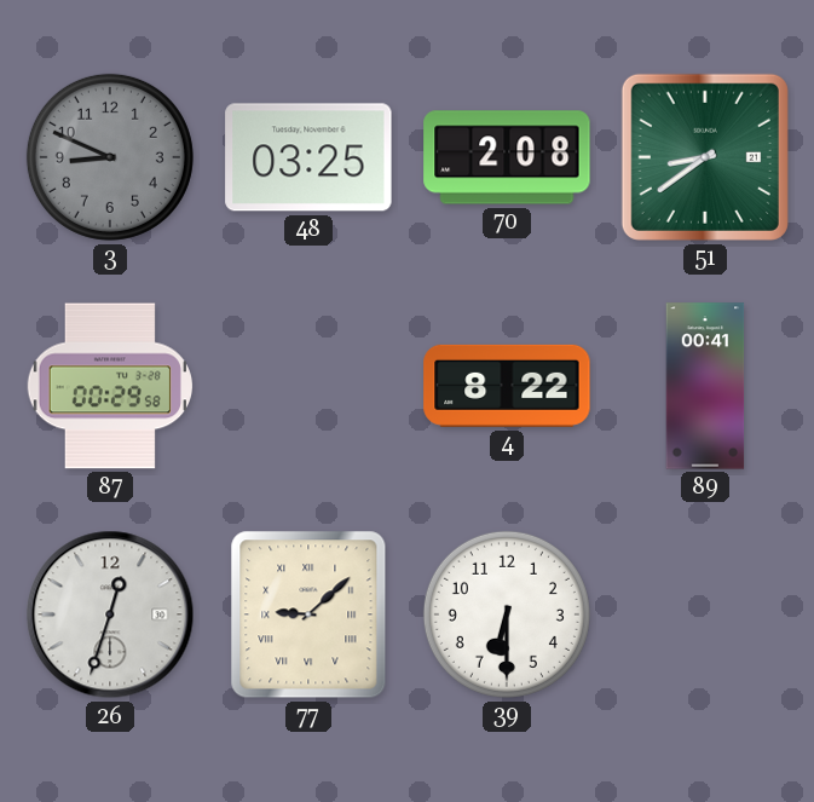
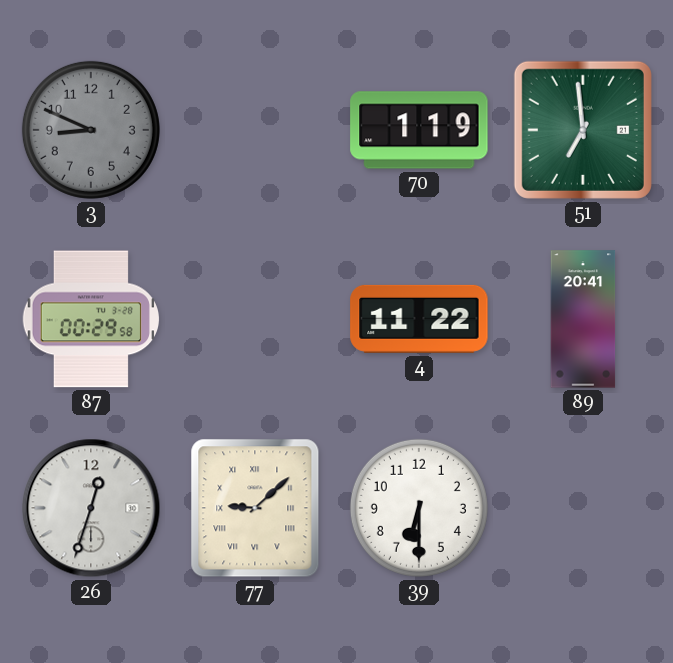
48: 03:25 -> none (308, 157)
70: 2:08 -> 1:19 (419, 130)
51: 8:39 -> 6:59 (583, 130)
4: 8:22 -> 11:22 (419, 319)
89: 00:41 -> 20:41 (583, 319)
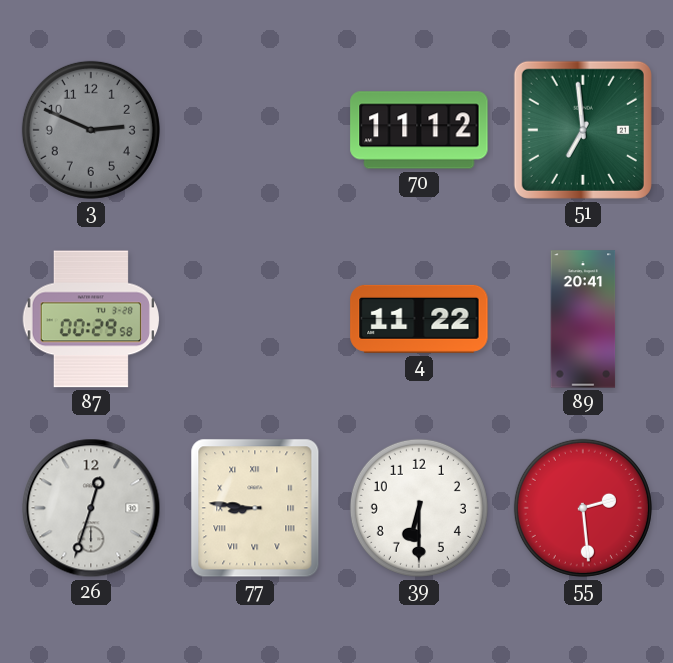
3: 8:49 -> 2:49 (91, 130)
70: 1:19 -> 11:12 (419, 130)
77: 9:08 -> 8:46 (255, 508)
55: none -> 2:29 (583, 508)
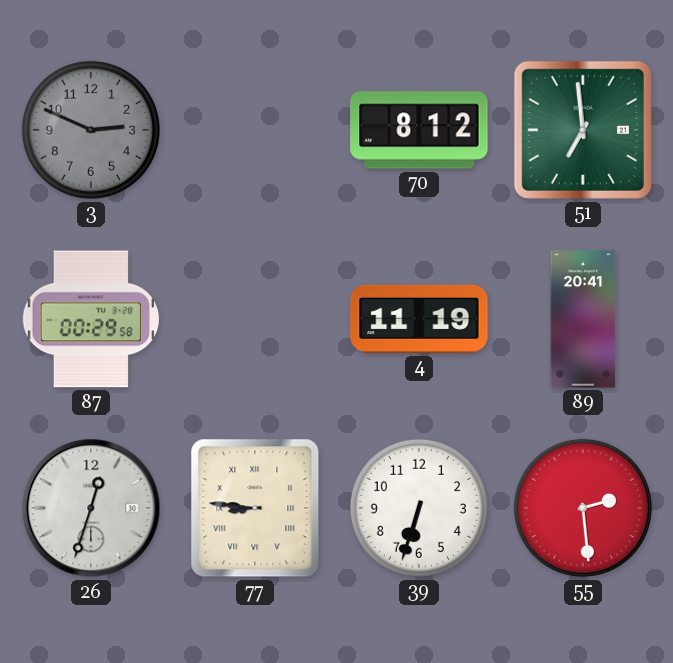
70: 11:12 -> 8:12 (419, 130)
4: 11:22 -> 11:19 (419, 319)
39: 6:30 -> 6:33 (419, 508)
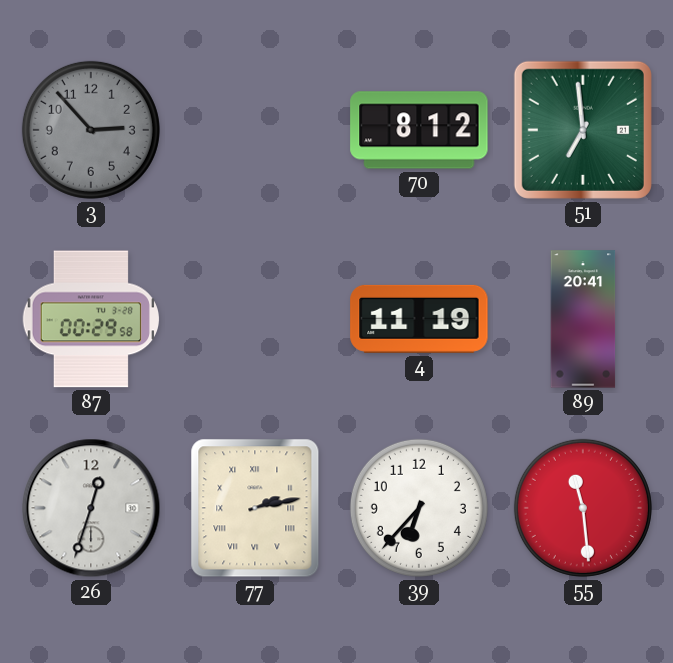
3: 2:49 -> 2:53 (91, 130)
77: 8:46 -> 2:13 (255, 508)
39: 6:33 -> 6:37 (419, 508)
55: 2:29 -> 11:29 (583, 508)
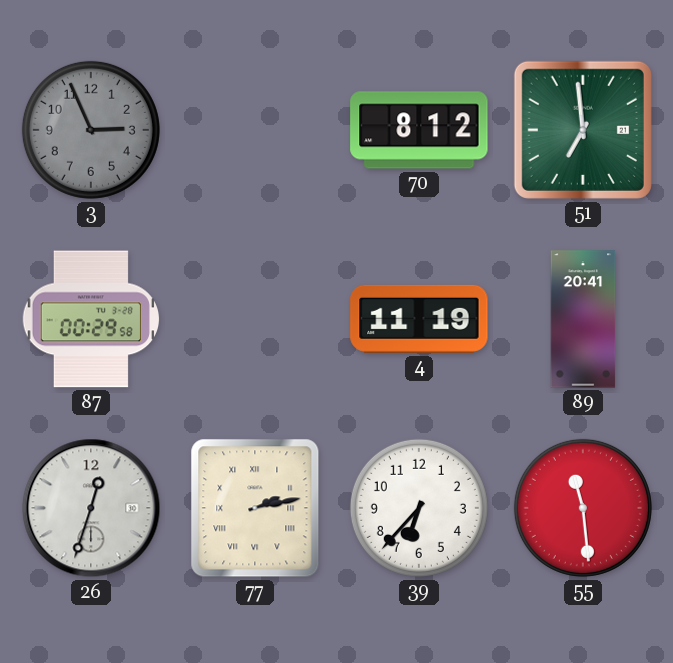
3: 2:53 -> 2:56 (91, 130)
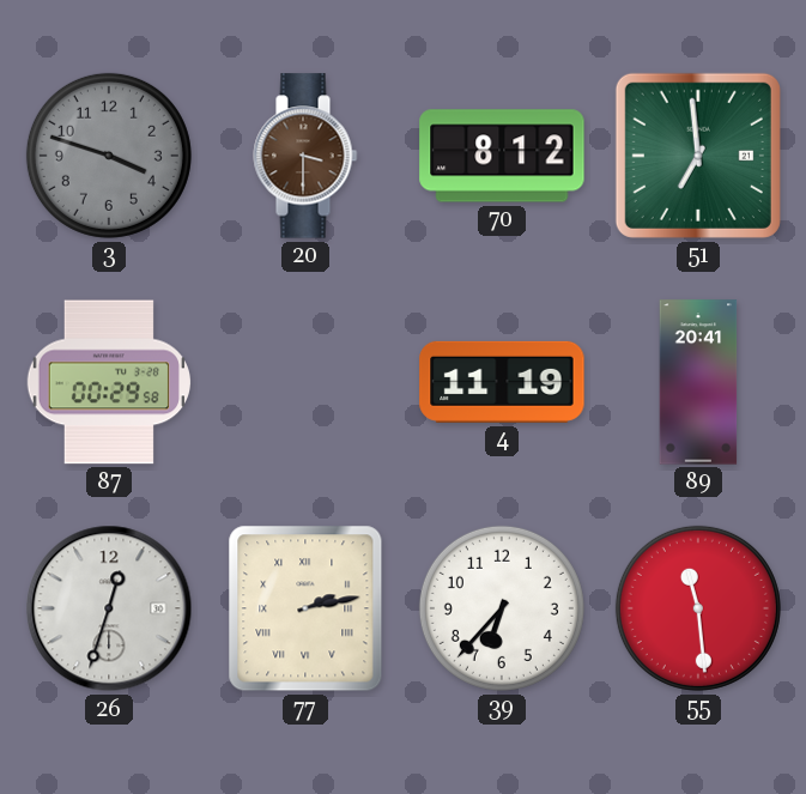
3: 2:56 -> 3:48 (109, 156)
20: none -> 3:30 (305, 156)
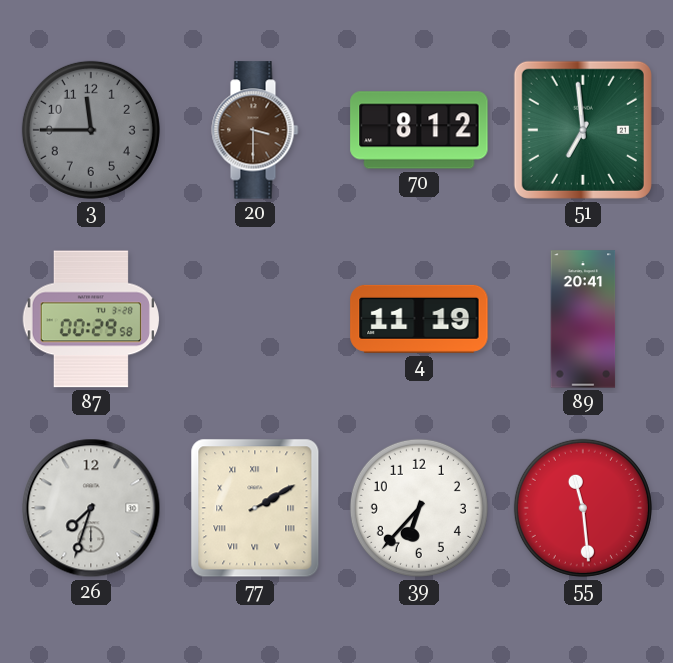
3: 3:48 -> 11:45 (91, 130)
26: 12:33 -> 7:33 (91, 508)
77: 2:13 -> 2:10 (255, 508)
